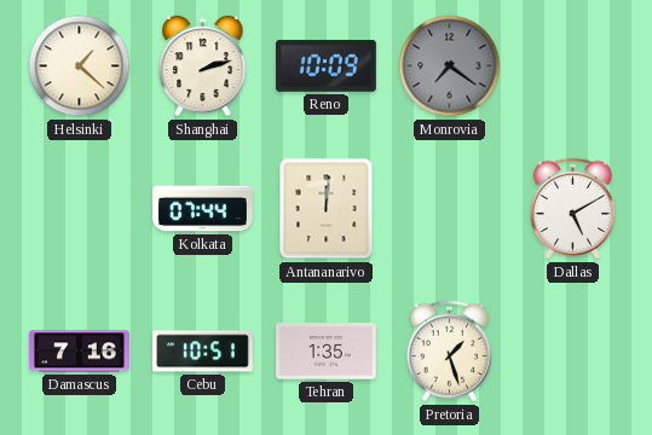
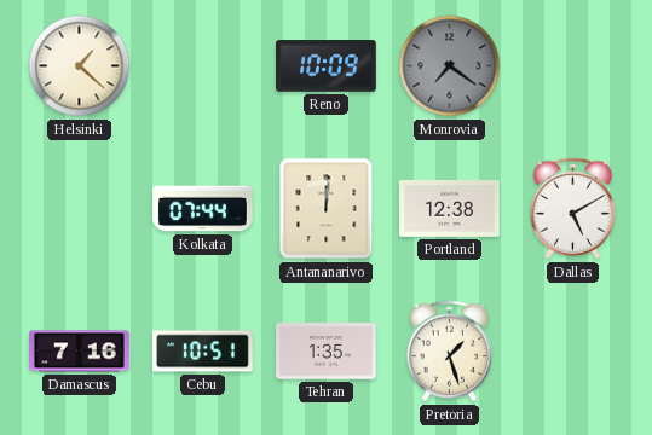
Shanghai: 2:12 -> none (203, 66)
Portland: none -> 12:38 (450, 209)
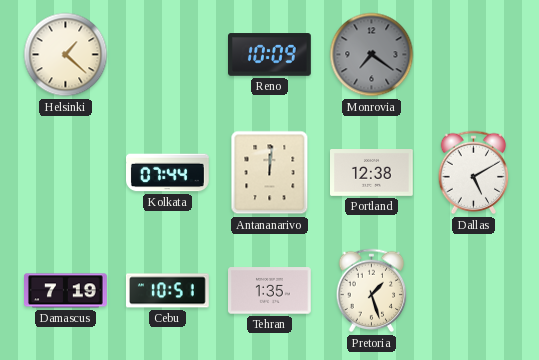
Damascus: 7:16 -> 7:19 (66, 291)
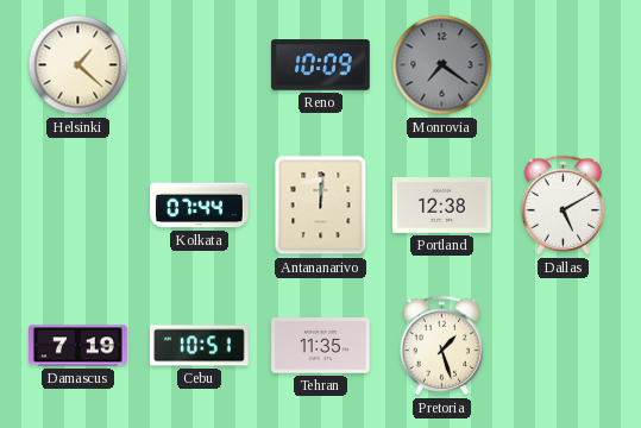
Tehran: 1:35 -> 11:35 (321, 346)
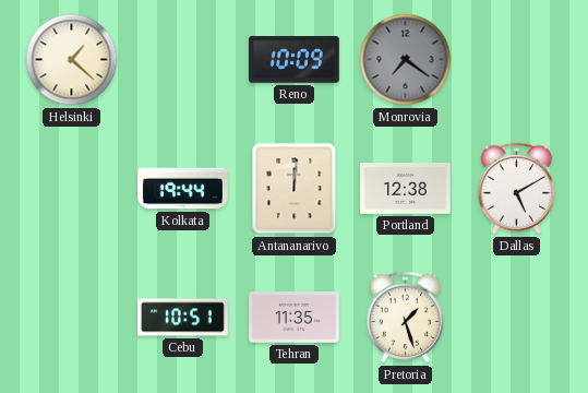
Kolkata: 07:44 -> 19:44 (183, 189)
Damascus: 7:19 -> none (78, 346)
